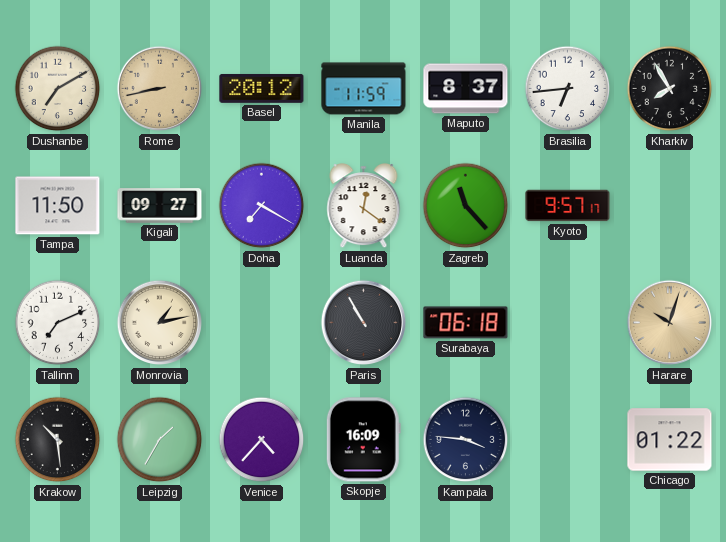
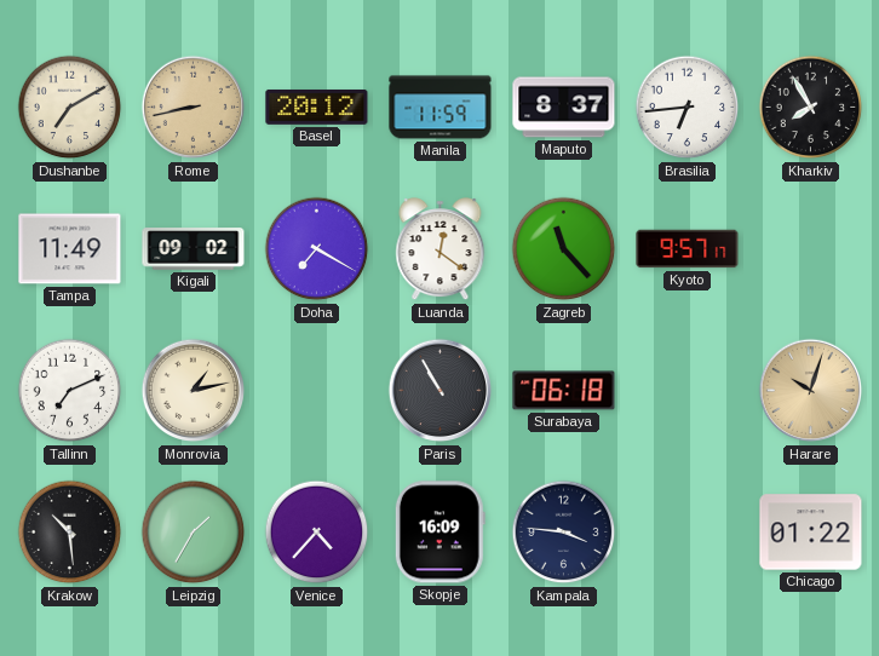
Tampa: 11:50 -> 11:49 (70, 249)
Kigali: 09:27 -> 09:02 (194, 249)
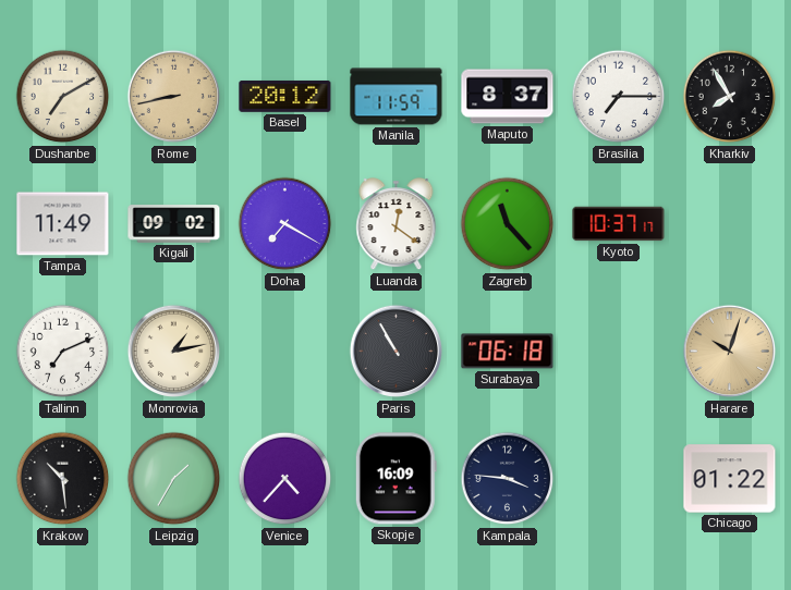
Brasilia: 6:44 -> 7:15 (619, 97)
Kyoto: 9:57 -> 10:37 (619, 224)
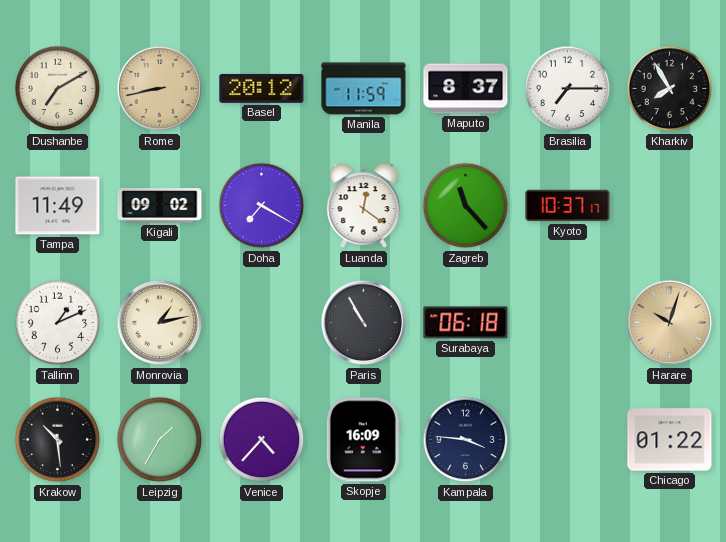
Tallinn: 7:11 -> 1:11 (58, 323)
